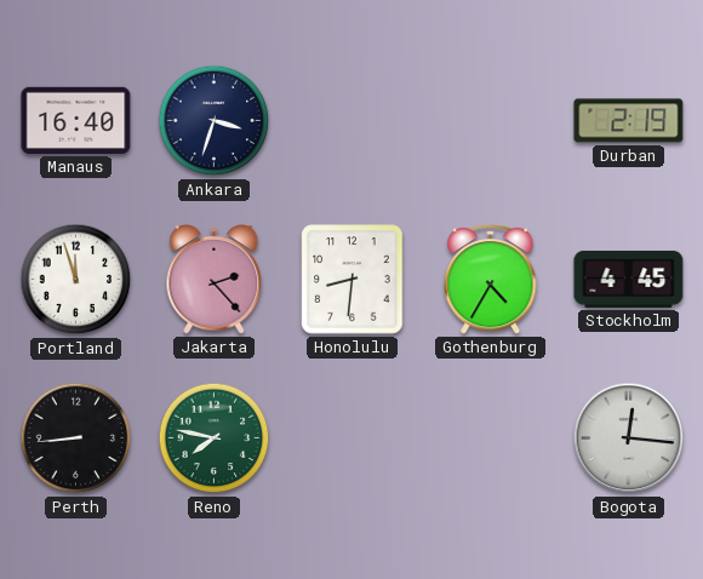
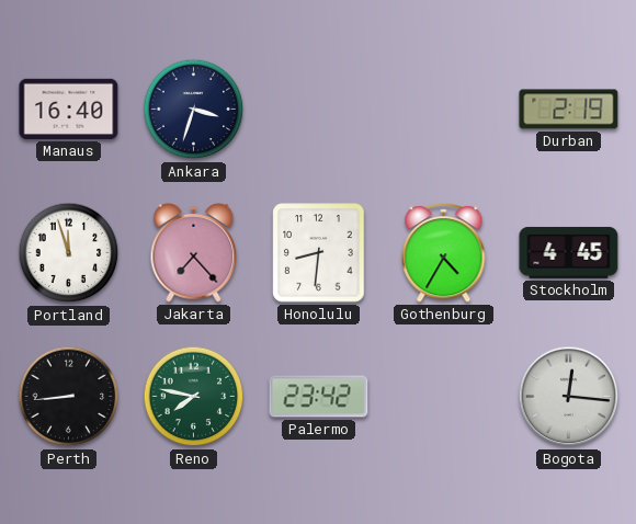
Jakarta: 2:23 -> 7:23 (194, 252)
Palermo: none -> 23:42 (319, 397)
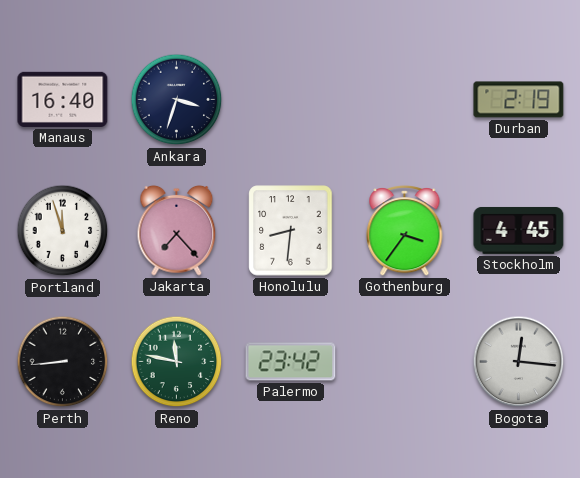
Gothenburg: 4:35 -> 3:36 (405, 231)
Reno: 7:47 -> 11:47 (177, 362)
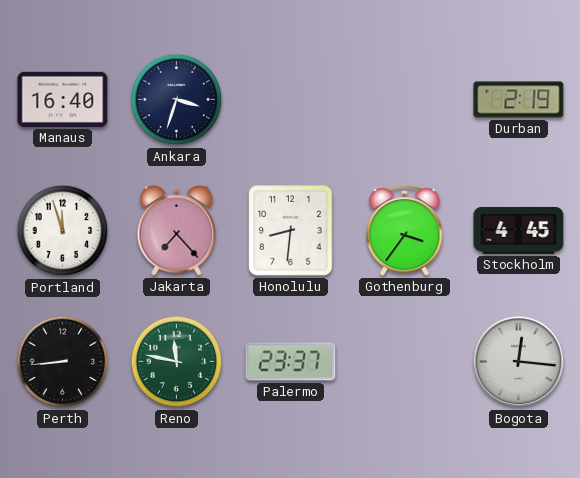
Palermo: 23:42 -> 23:37 (291, 362)
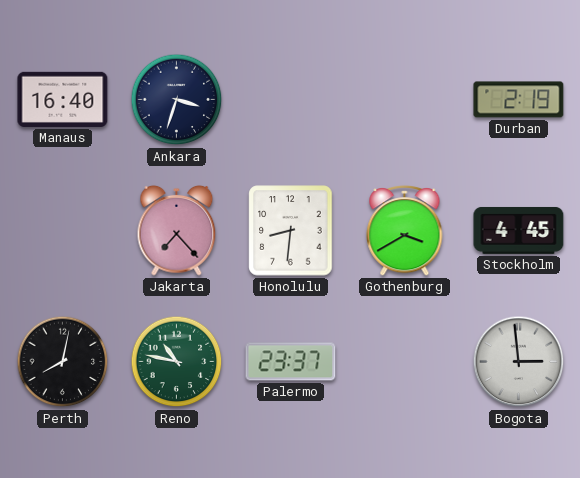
Portland: 11:57 -> none (63, 231)
Gothenburg: 3:36 -> 3:40 (405, 231)
Perth: 8:44 -> 8:02 (63, 362)
Reno: 11:47 -> 10:47 (177, 362)
Bogota: 12:16 -> 2:59 (519, 362)
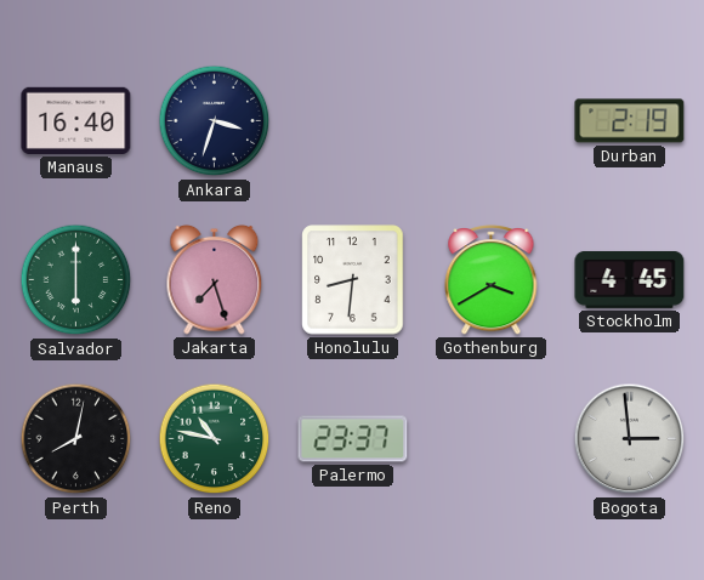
Salvador: none -> 6:00 (76, 280)
Jakarta: 7:23 -> 7:27 (215, 279)
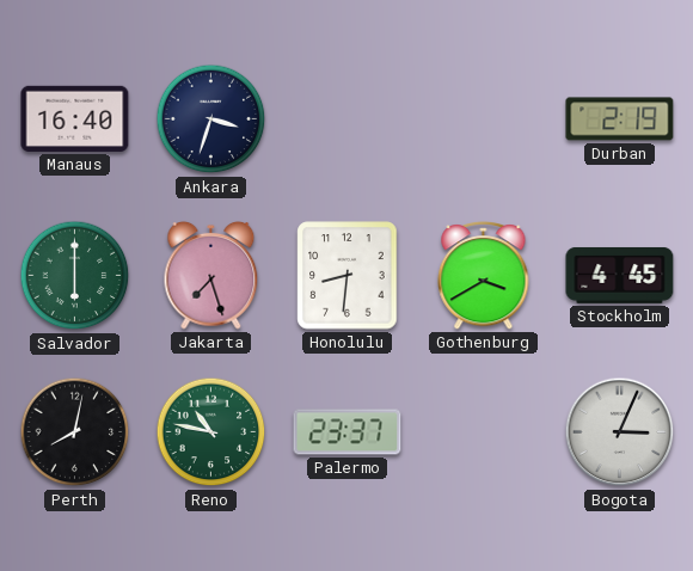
Bogota: 2:59 -> 3:04 (620, 432)
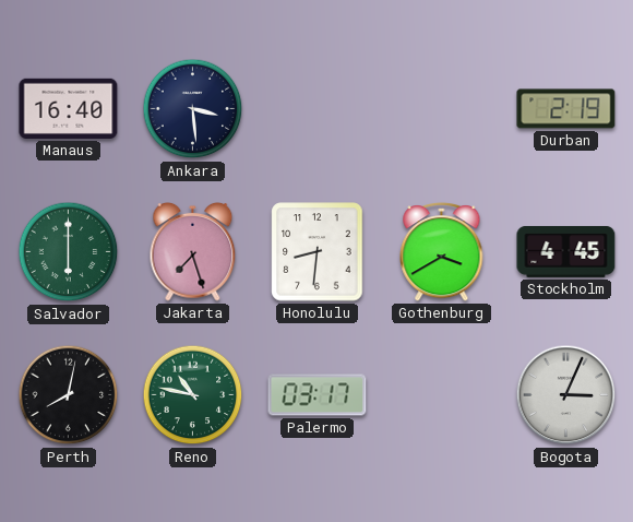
Ankara: 3:33 -> 3:29 (193, 109)
Palermo: 23:37 -> 03:17 (318, 395)
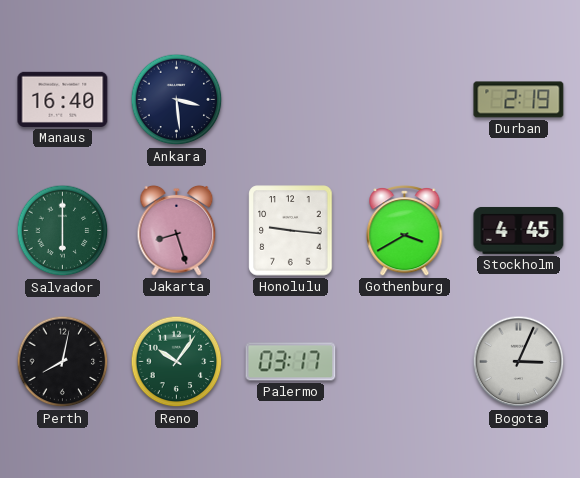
Jakarta: 7:27 -> 8:27 (177, 230)
Honolulu: 8:31 -> 9:16 (291, 231)
Reno: 10:47 -> 10:06 (177, 362)
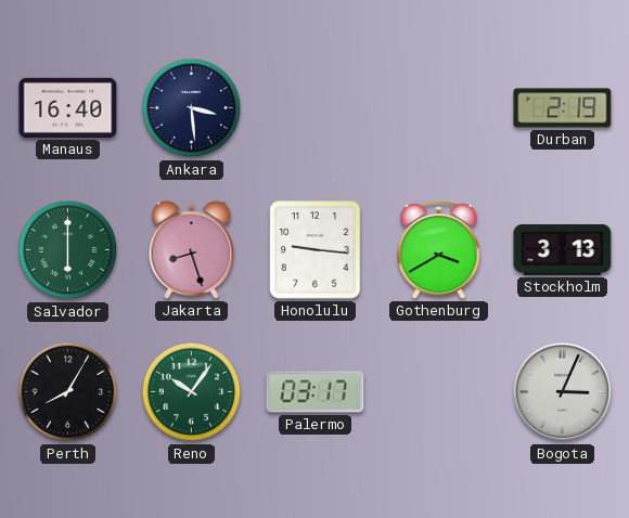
Stockholm: 4:45 -> 3:13 (563, 249)
Perth: 8:02 -> 8:05 (68, 392)
